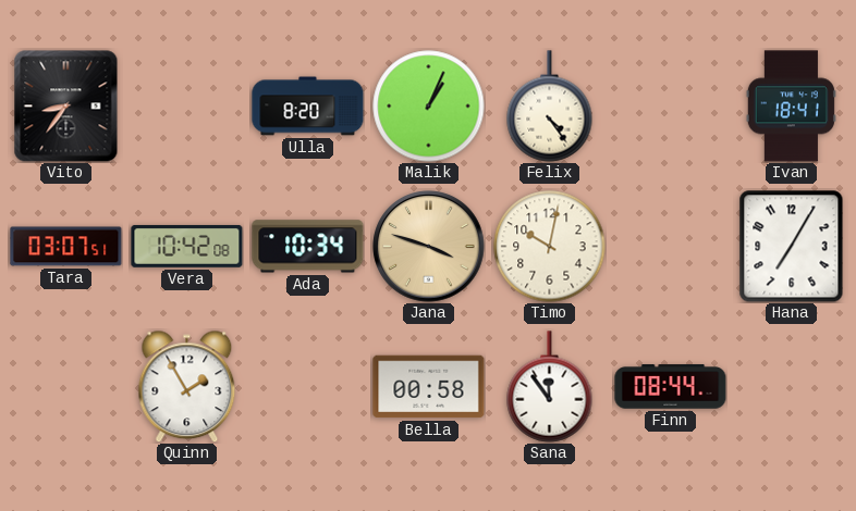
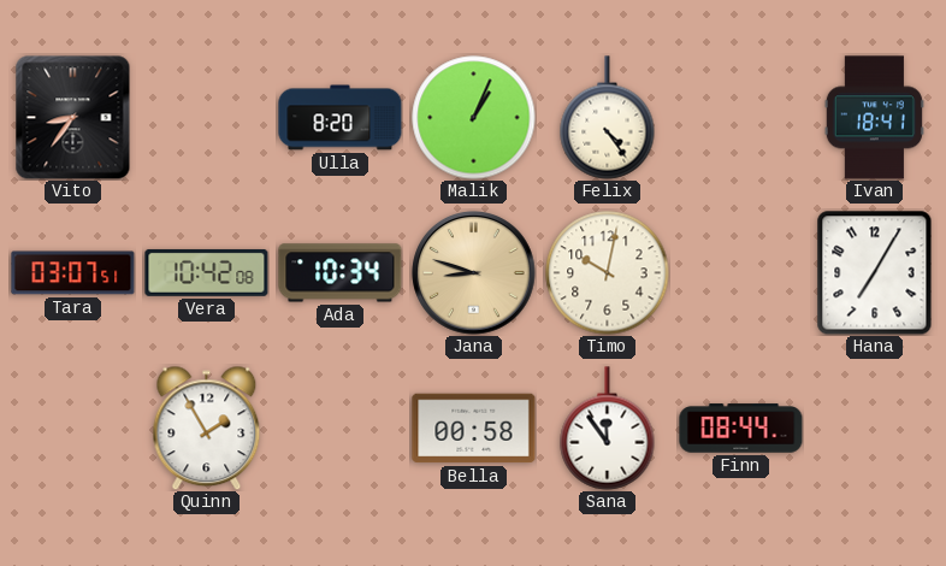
Jana: 3:48 -> 8:48 (474, 273)
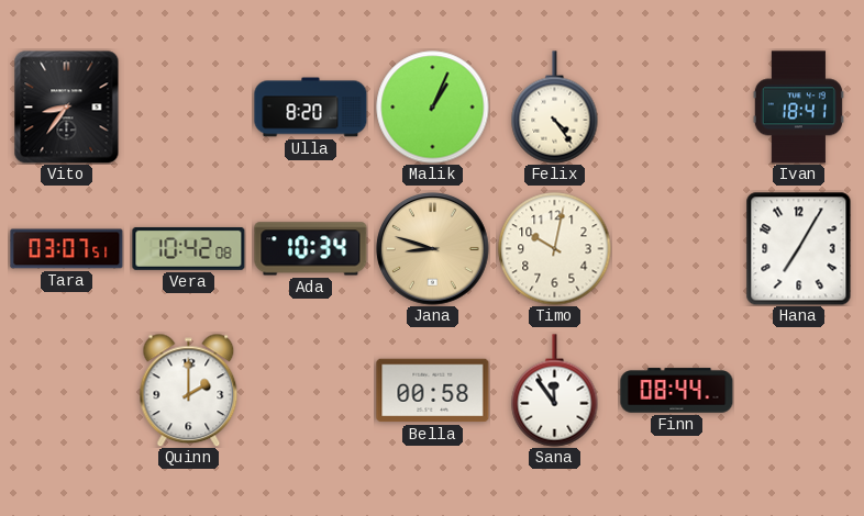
Quinn: 1:55 -> 2:00 (189, 390)
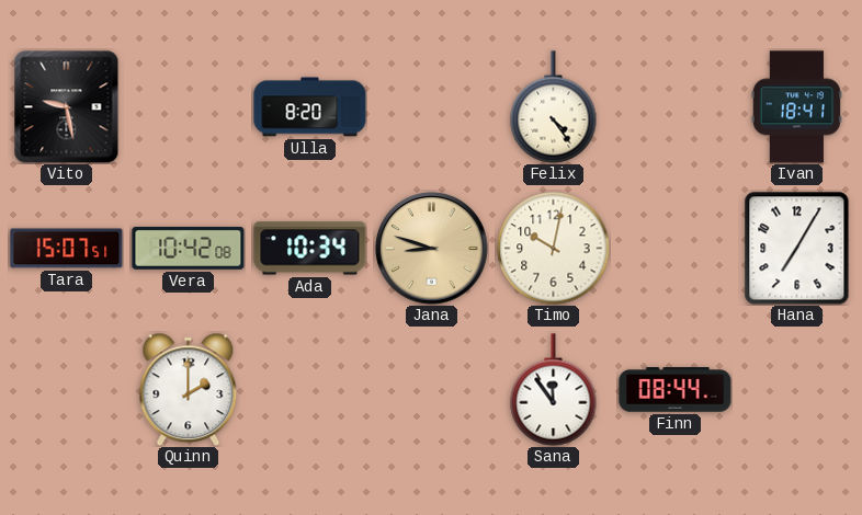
Vito: 8:36 -> 9:28 (67, 107)
Malik: 1:04 -> none (433, 108)
Tara: 03:07 -> 15:07 (67, 249)
Bella: 00:58 -> none (433, 391)
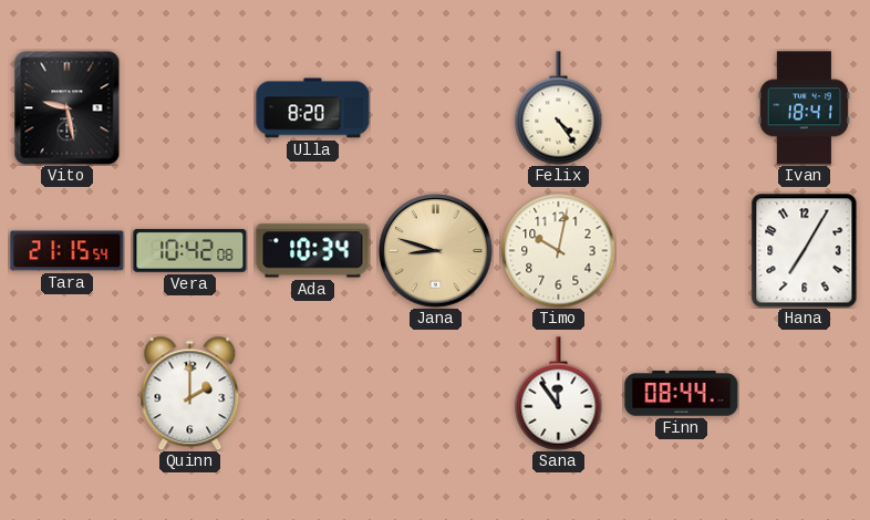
Tara: 15:07 -> 21:15 (68, 251)
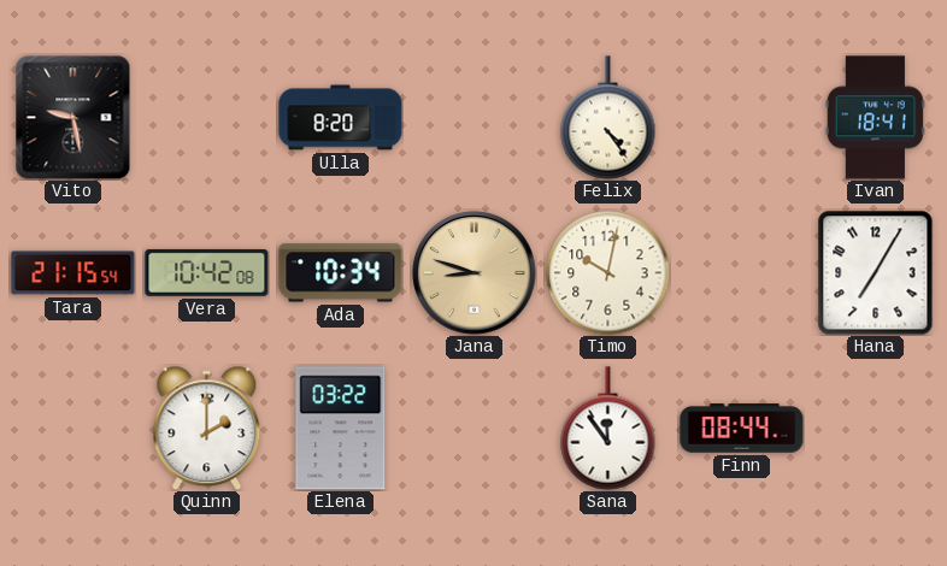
Elena: none -> 03:22 (341, 429)
